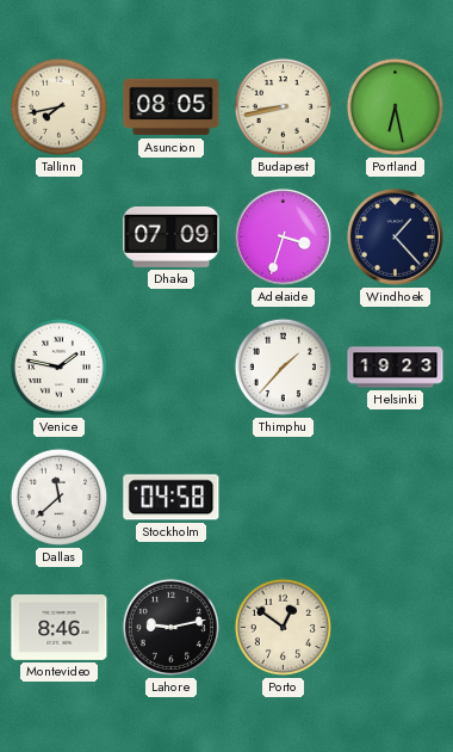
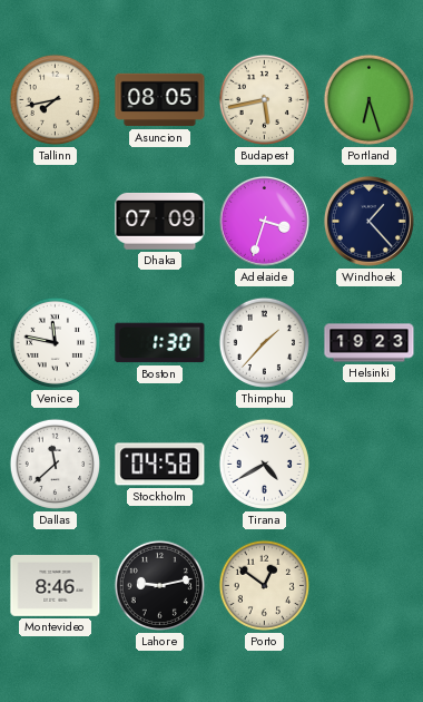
Budapest: 8:43 -> 5:43 (264, 99)
Portland: 6:28 -> 6:27 (368, 99)
Venice: 1:47 -> 11:47 (55, 342)
Boston: none -> 1:30 (160, 343)
Tirana: none -> 4:40 (264, 464)
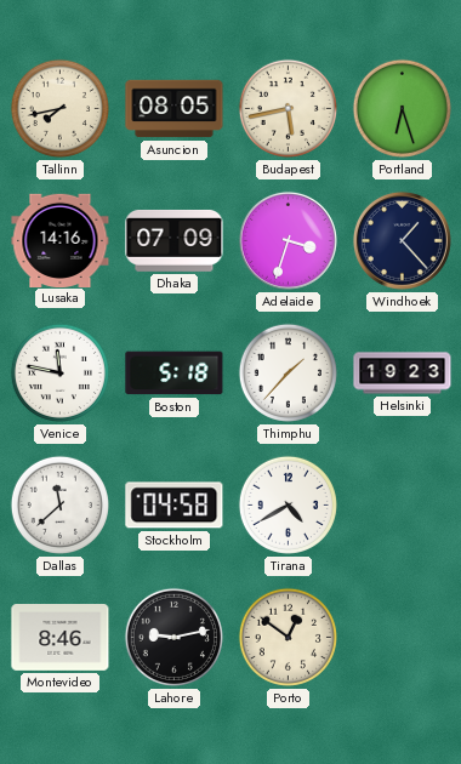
Lusaka: none -> 14:16 (61, 240)
Boston: 1:30 -> 5:18 (175, 374)
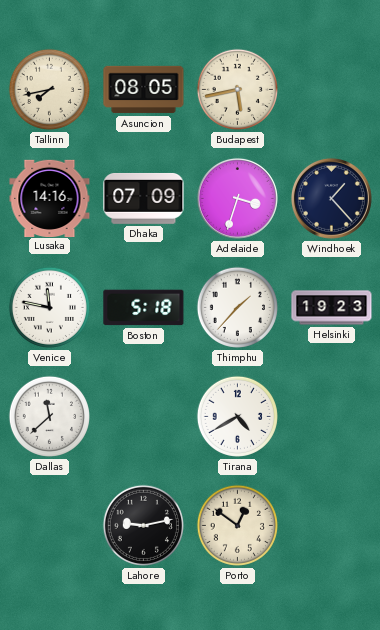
Portland: 6:27 -> none (402, 108)
Stockholm: 04:58 -> none (175, 506)
Montevideo: 8:46 -> none (61, 638)
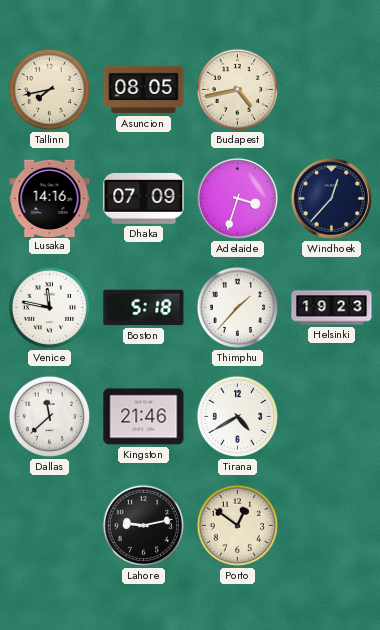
Budapest: 5:43 -> 4:43 (237, 89)
Windhoek: 1:23 -> 12:37 (331, 198)
Kingston: none -> 21:46 (144, 417)
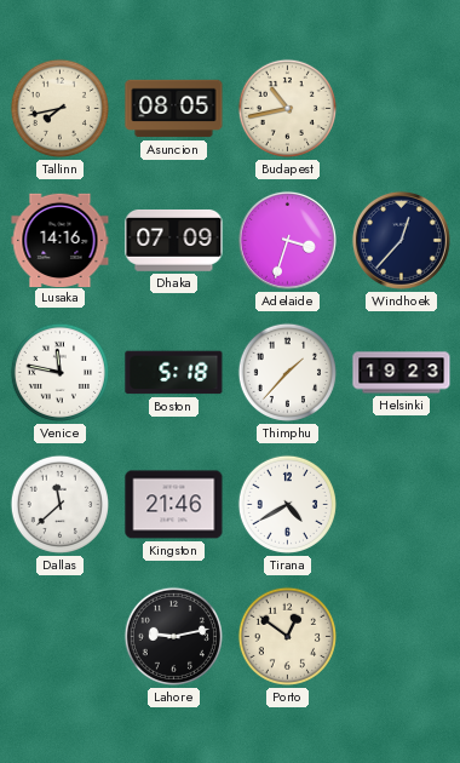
Budapest: 4:43 -> 10:43 (287, 108)
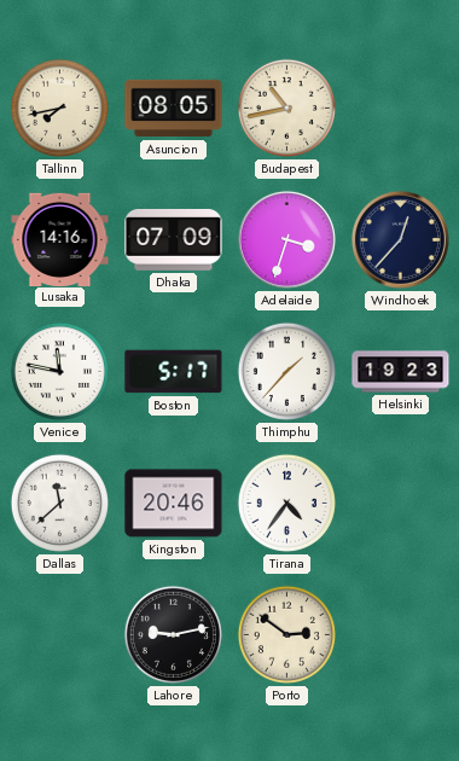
Boston: 5:18 -> 5:17 (174, 372)
Kingston: 21:46 -> 20:46 (174, 504)
Tirana: 4:40 -> 4:36 (286, 503)
Porto: 12:51 -> 2:51 (286, 634)
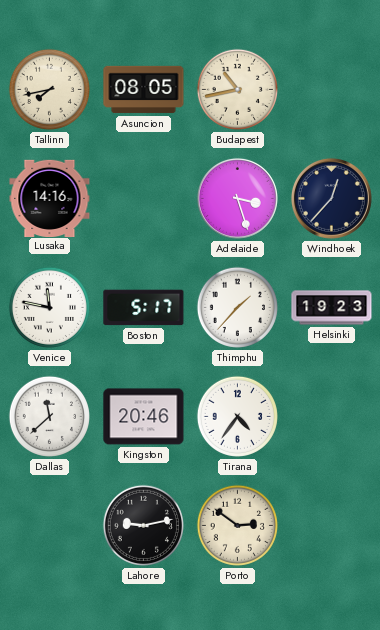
Dhaka: 07:09 -> none (174, 239)
Adelaide: 3:33 -> 3:27 (237, 198)
